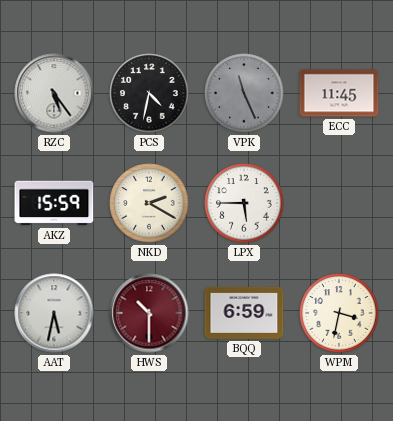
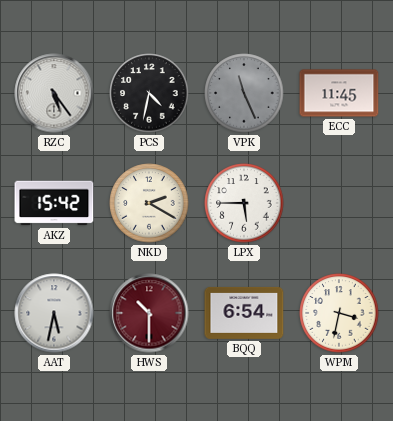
AKZ: 15:59 -> 15:42 (54, 203)
BQQ: 6:59 -> 6:54 (244, 313)
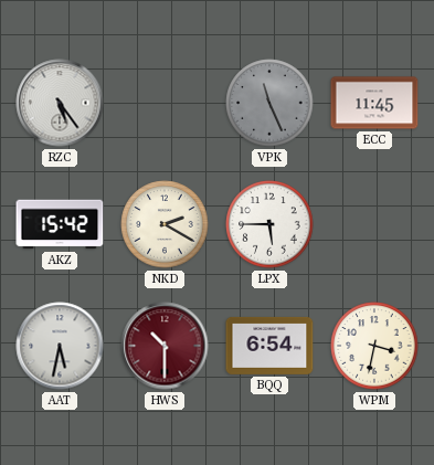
PCS: 4:32 -> none (149, 93)
